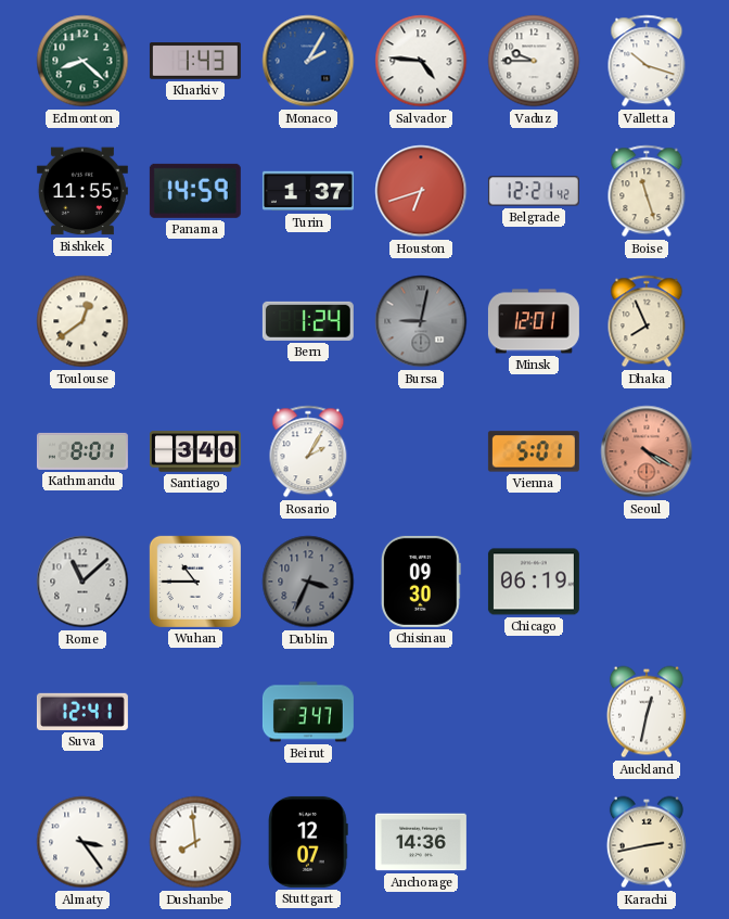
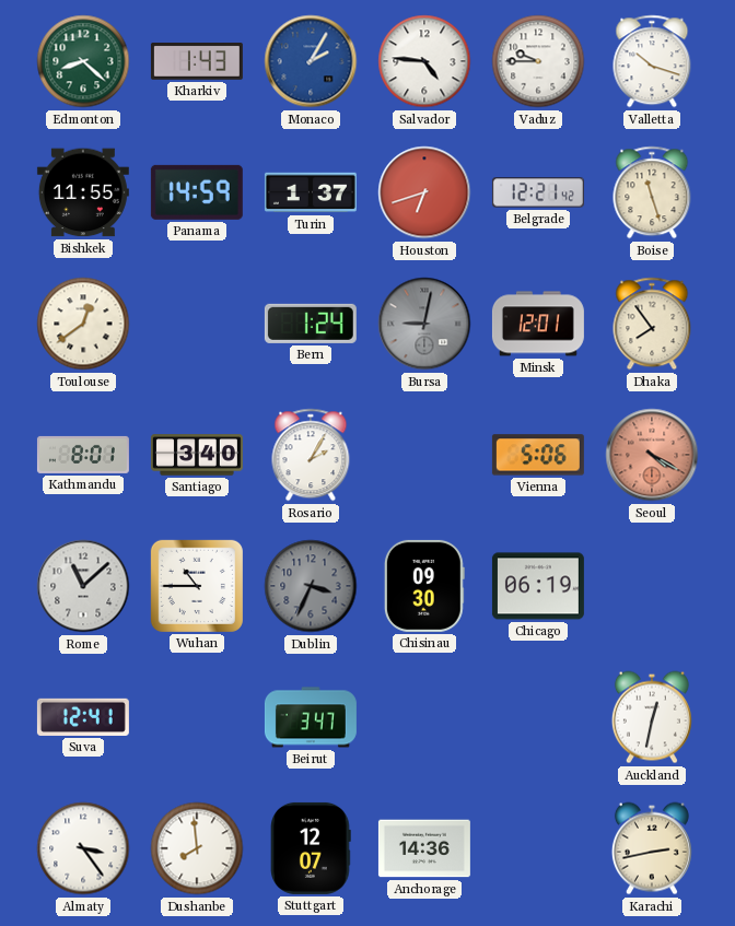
Dhaka: 7:56 -> 7:54 (652, 324)
Vienna: 5:01 -> 5:06 (538, 455)
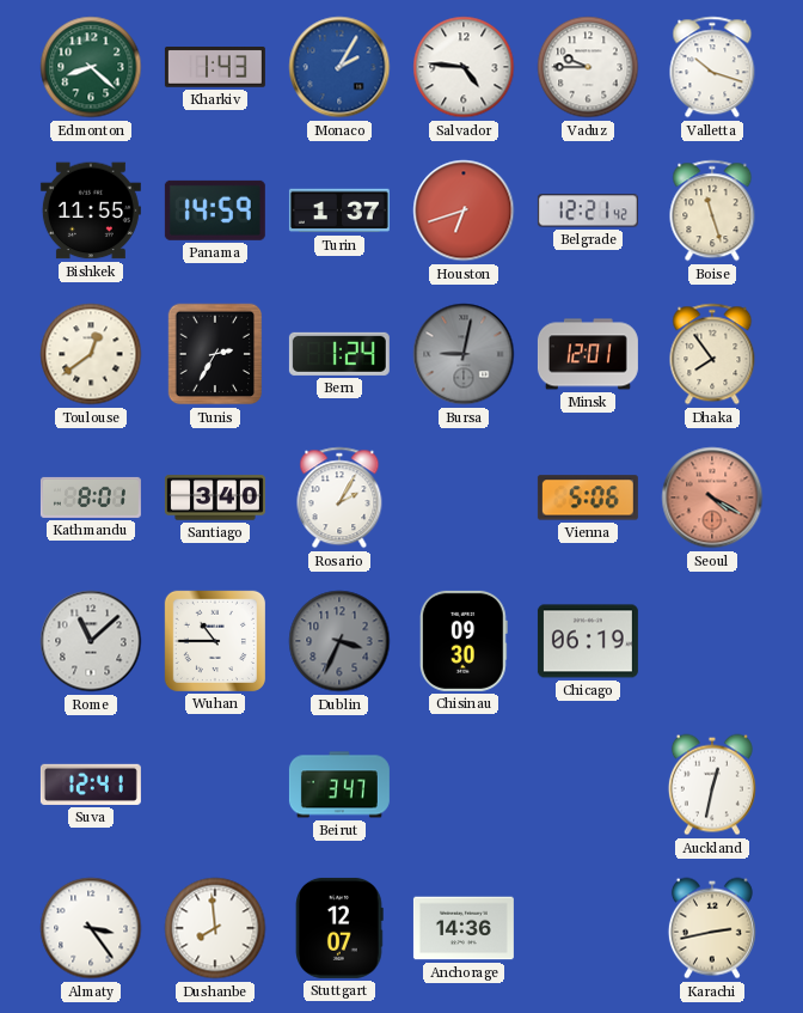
Tunis: none -> 2:35 (215, 354)
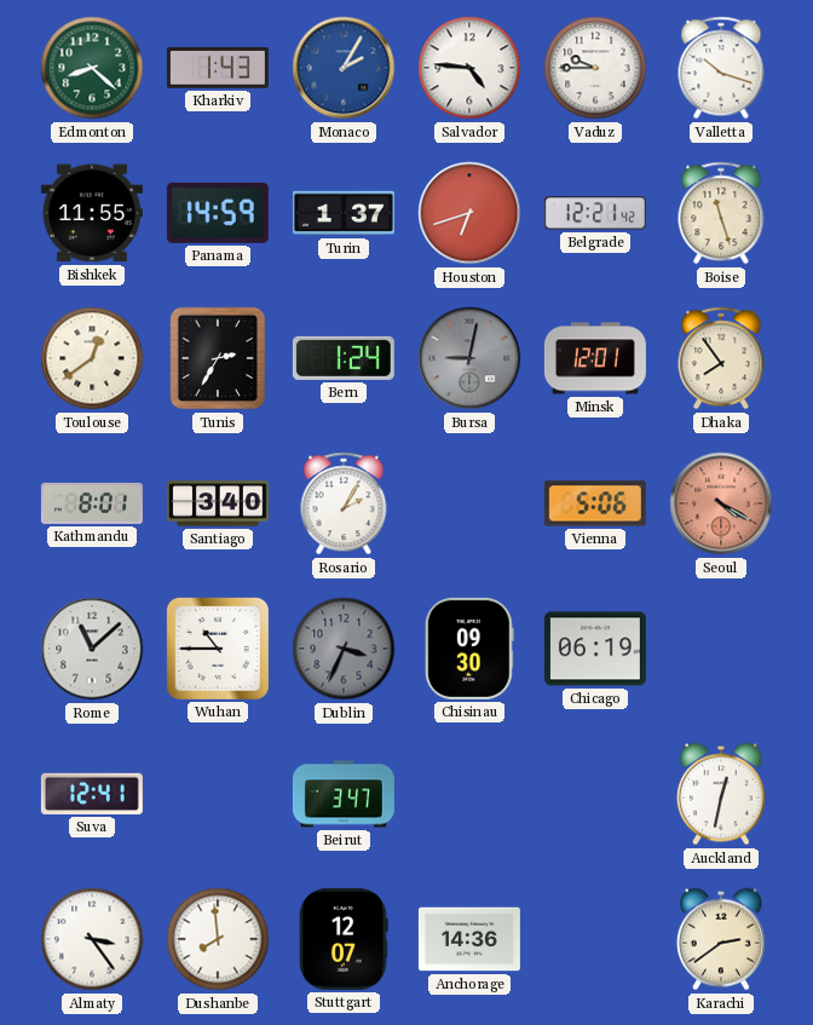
Karachi: 2:43 -> 2:39 (721, 939)
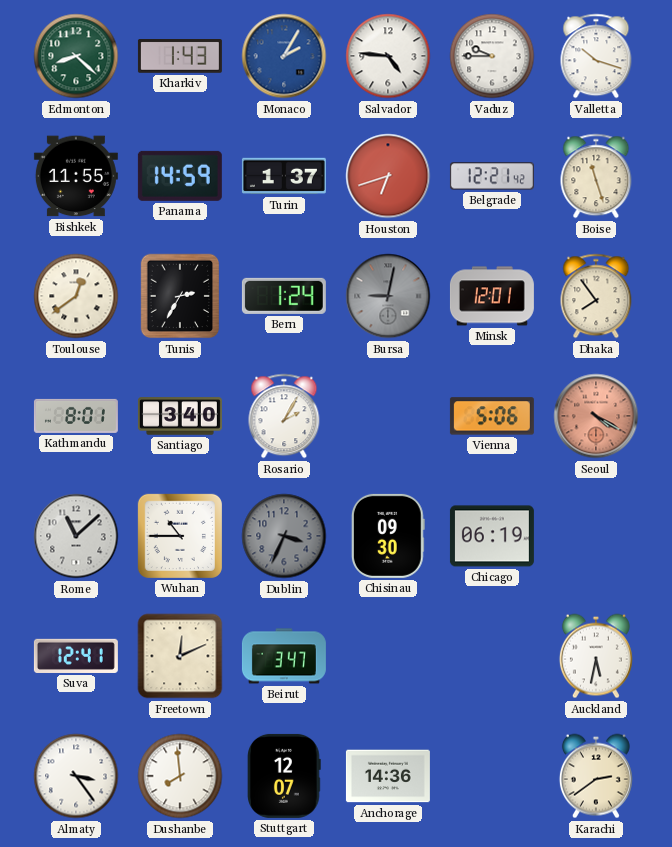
Freetown: none -> 12:11 (180, 656)
Auckland: 12:32 -> 5:32 (596, 656)
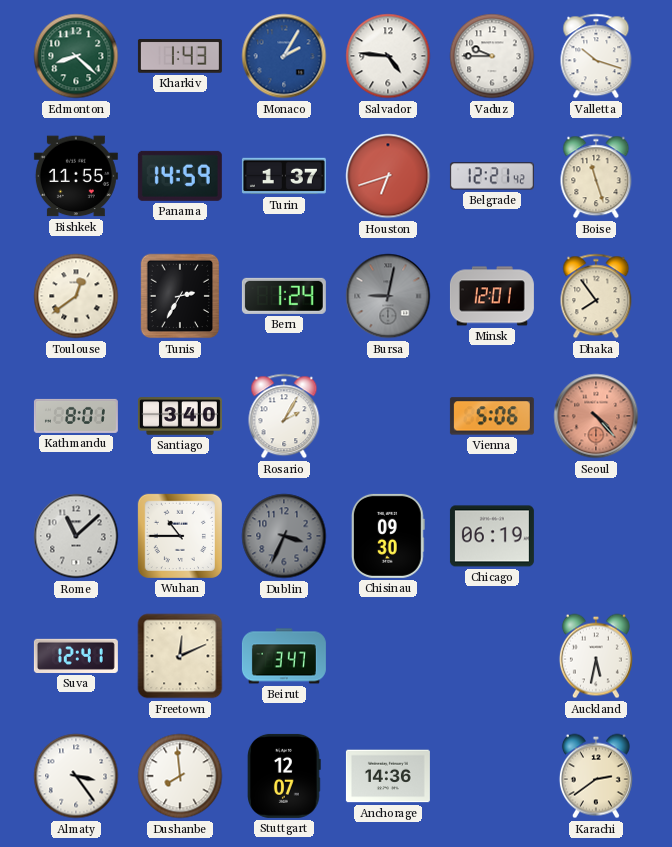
Seoul: 4:20 -> 4:23 (596, 416)
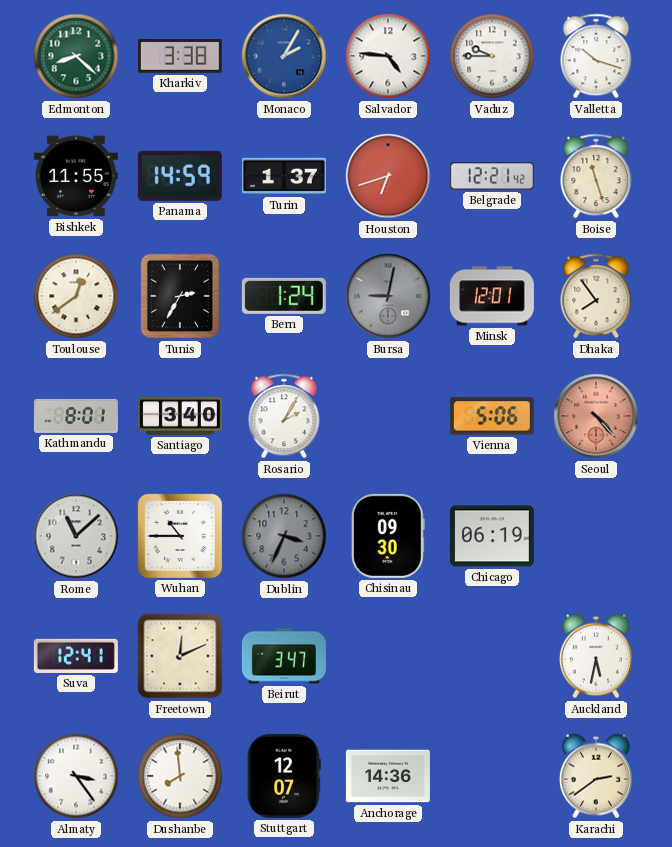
Kharkiv: 1:43 -> 3:38 (180, 57)
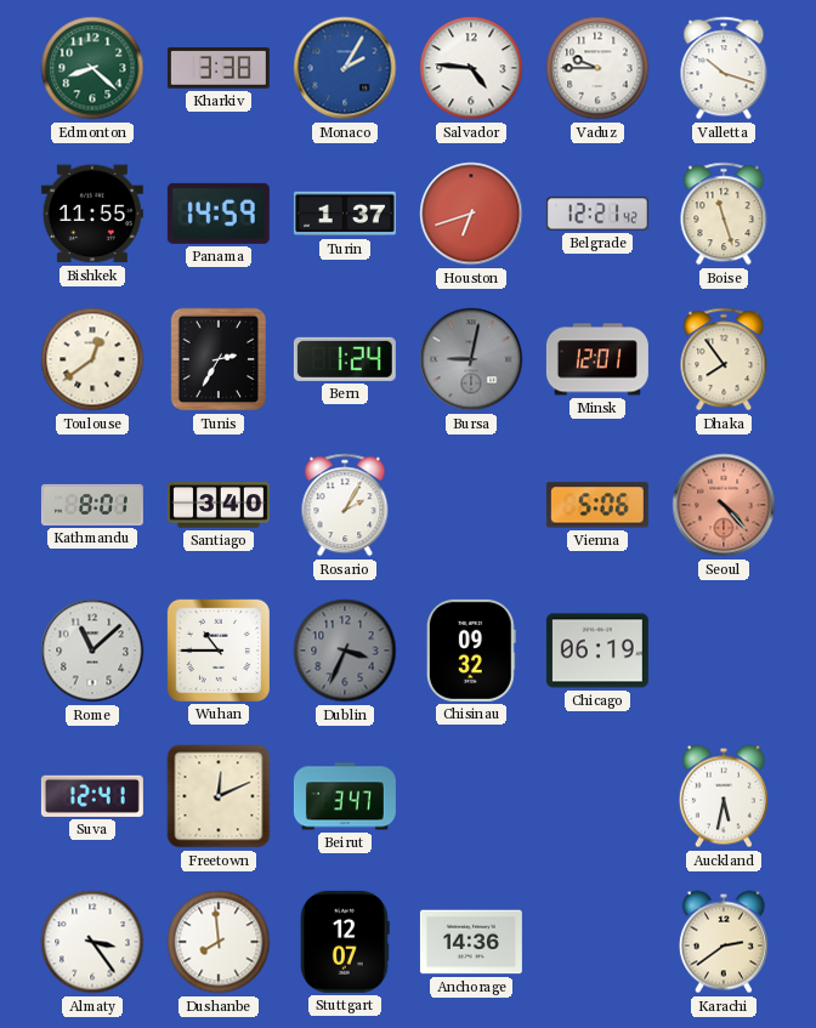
Chisinau: 09:30 -> 09:32 (471, 651)
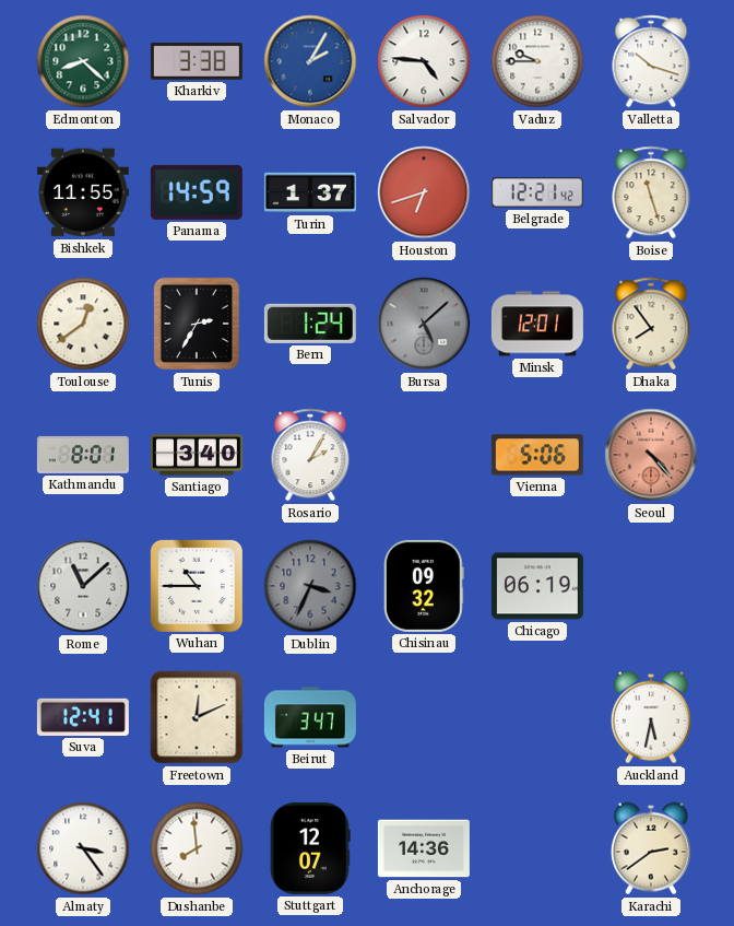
Bursa: 9:02 -> 5:08 (424, 324)
